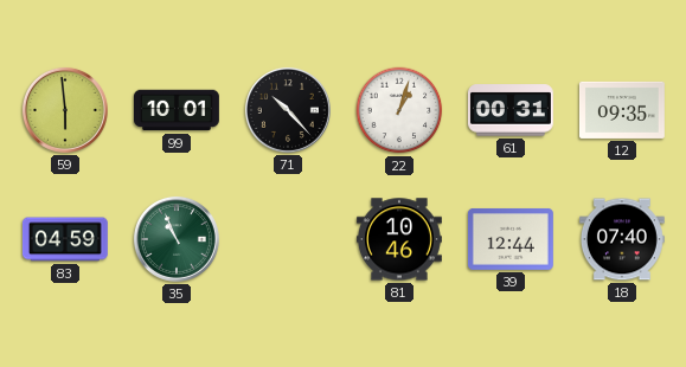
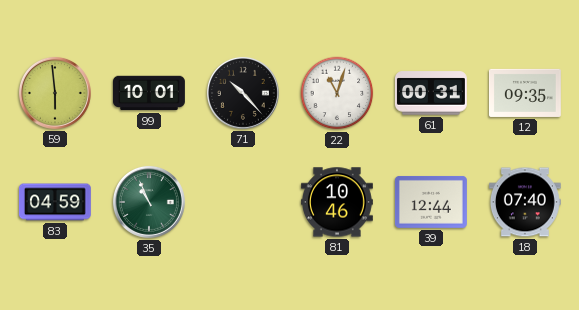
22: 1:03 -> 11:03 (337, 93)
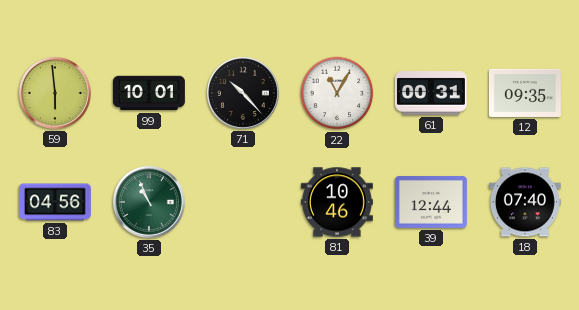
22: 11:03 -> 11:05 (337, 93)
83: 04:59 -> 04:56 (55, 202)
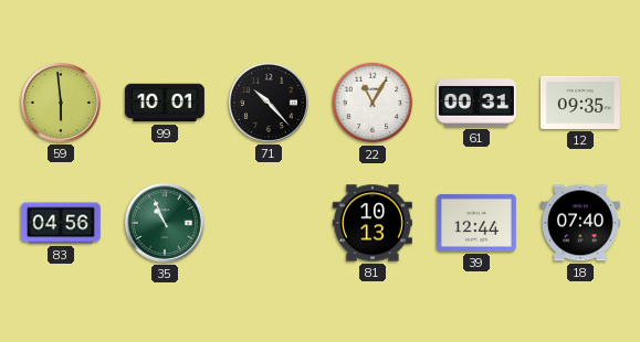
81: 10:46 -> 10:13 (373, 223)
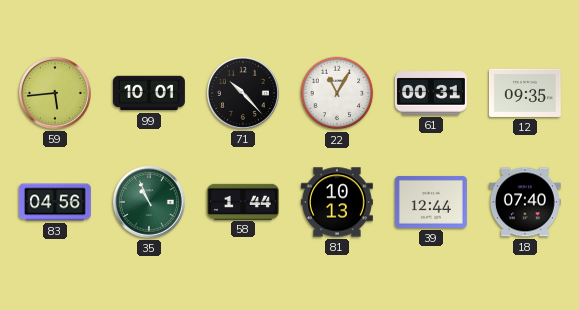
59: 5:59 -> 5:44 (55, 93)
58: none -> 1:44 (243, 201)
